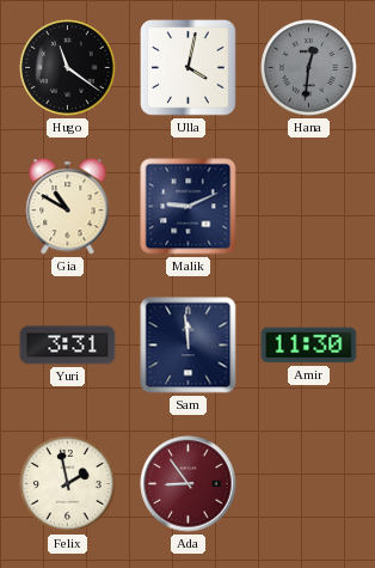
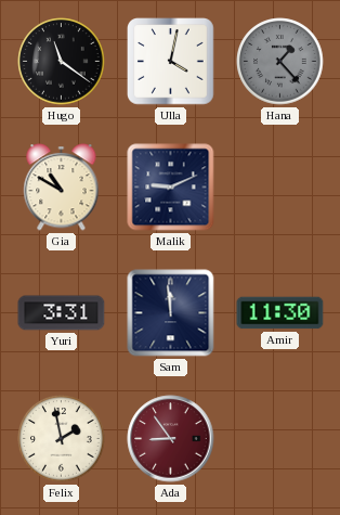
Hana: 12:31 -> 1:23 (280, 62)
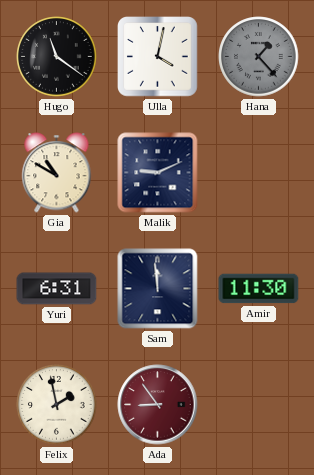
Yuri: 3:31 -> 6:31 (57, 289)
